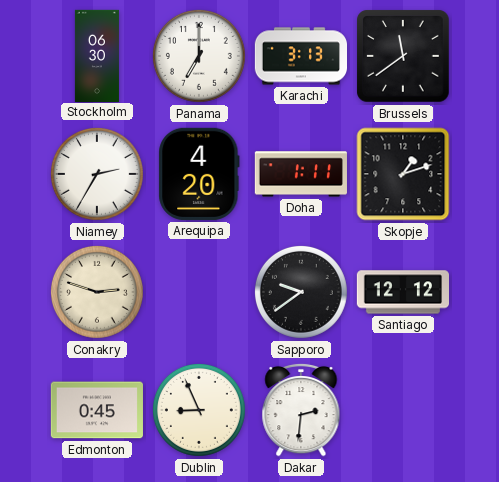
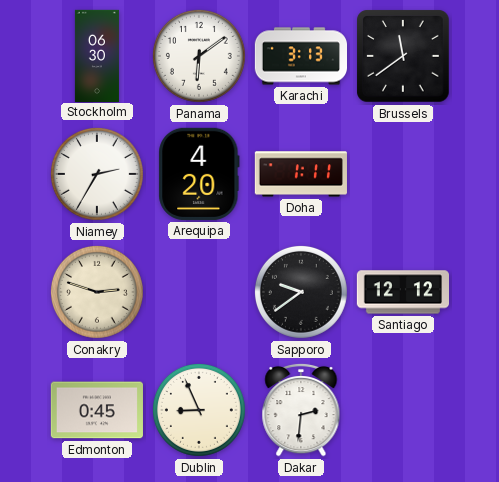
Panama: 7:00 -> 6:09 (199, 56)
Skopje: 1:12 -> none (403, 174)
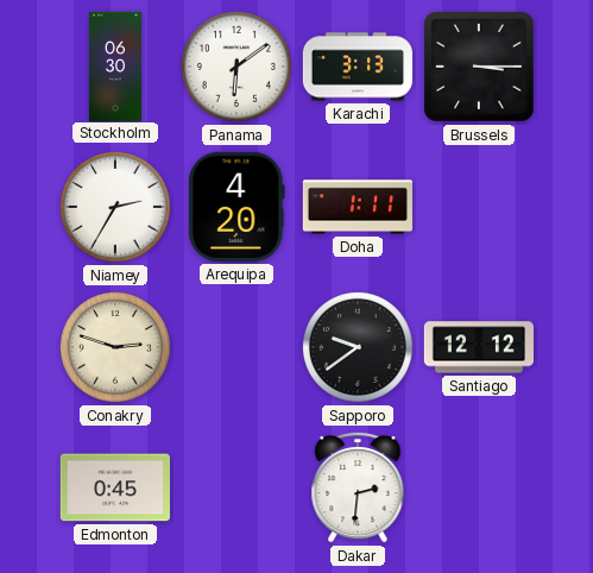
Brussels: 11:39 -> 3:15 (479, 67)
Dublin: 8:56 -> none (199, 410)
